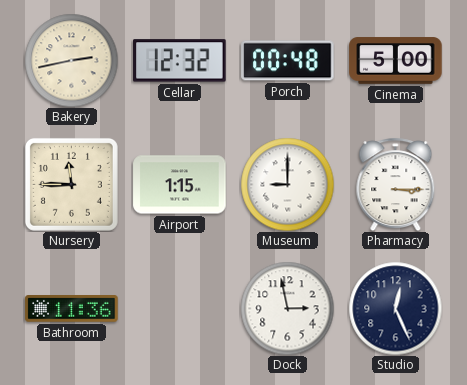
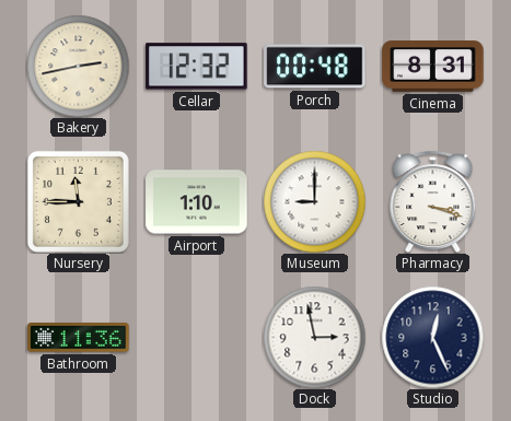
Cinema: 5:00 -> 8:31 (433, 67)
Airport: 1:15 -> 1:10 (197, 202)
Pharmacy: 3:15 -> 3:18 (433, 201)
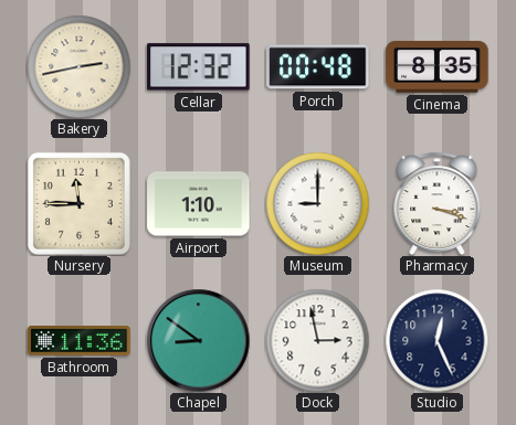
Cinema: 8:31 -> 8:35 (438, 67)
Chapel: none -> 8:51 (198, 340)
